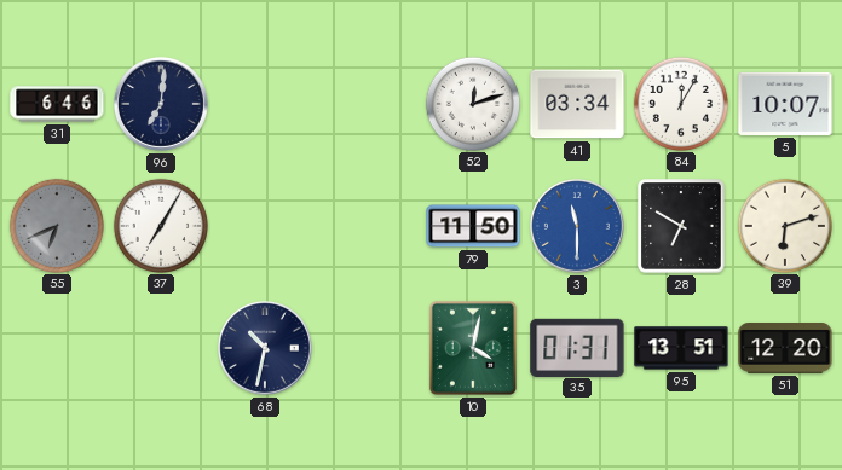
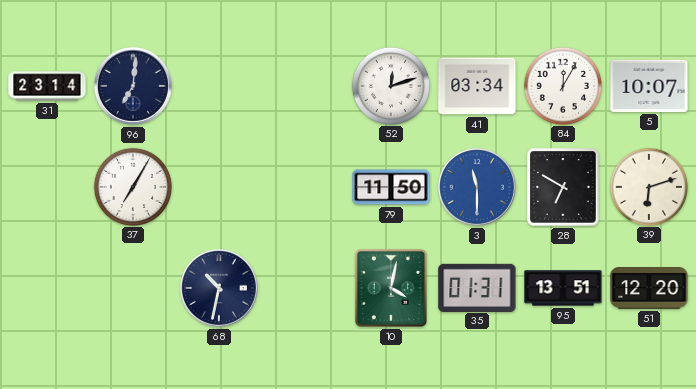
31: 6:46 -> 23:14 (47, 86)
55: 6:41 -> none (56, 225)
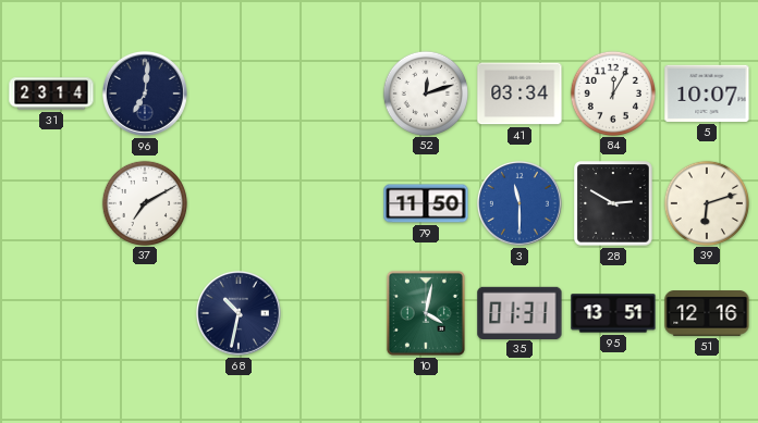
37: 7:05 -> 7:10 (144, 202)
28: 6:50 -> 2:50 (613, 203)
51: 12:20 -> 12:16 (707, 314)
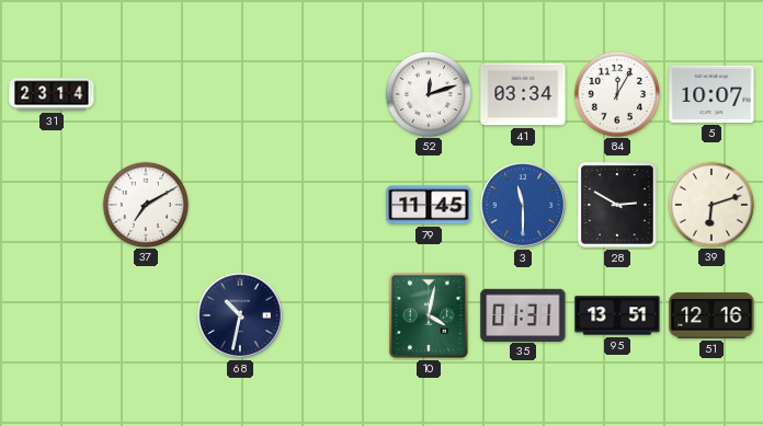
96: 7:01 -> none (145, 94)
79: 11:50 -> 11:45 (429, 205)
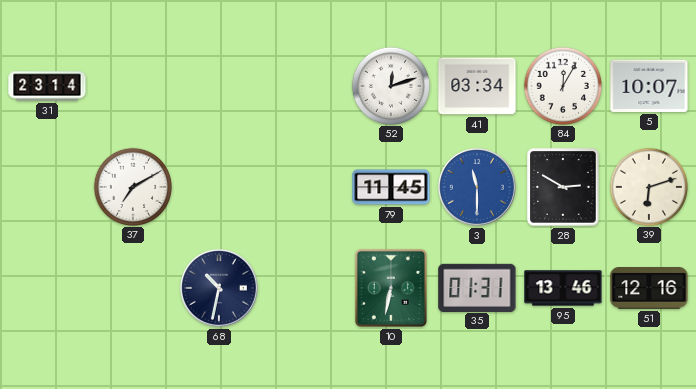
10: 4:02 -> 6:32 (391, 288)
95: 13:51 -> 13:46 (563, 288)
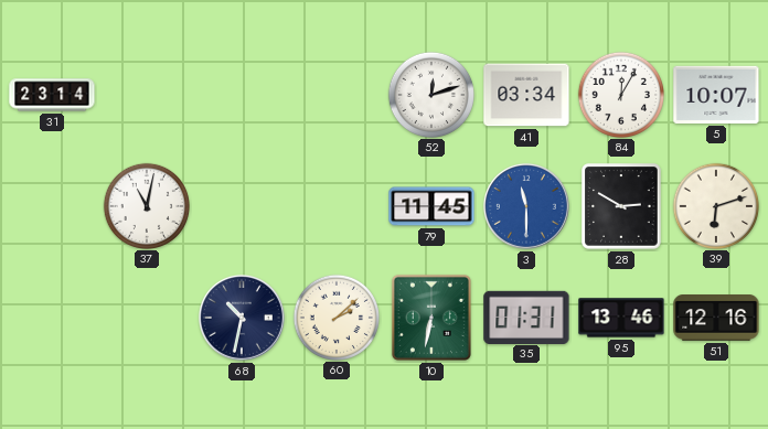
37: 7:10 -> 11:02 (146, 205)
60: none -> 2:08 (335, 317)
